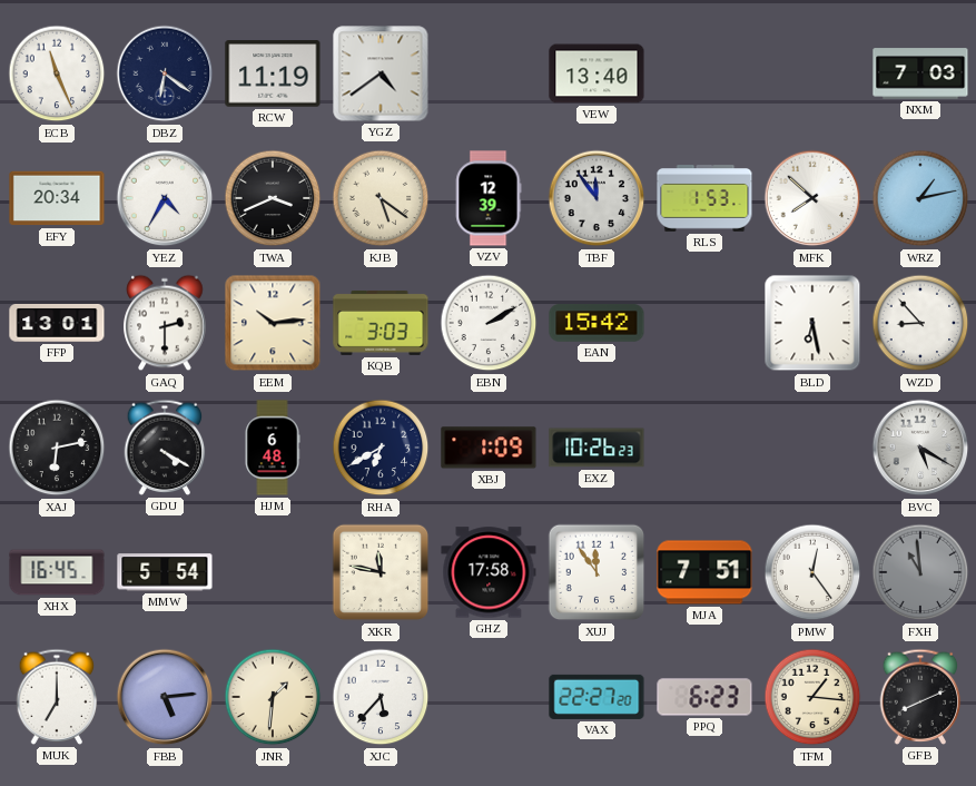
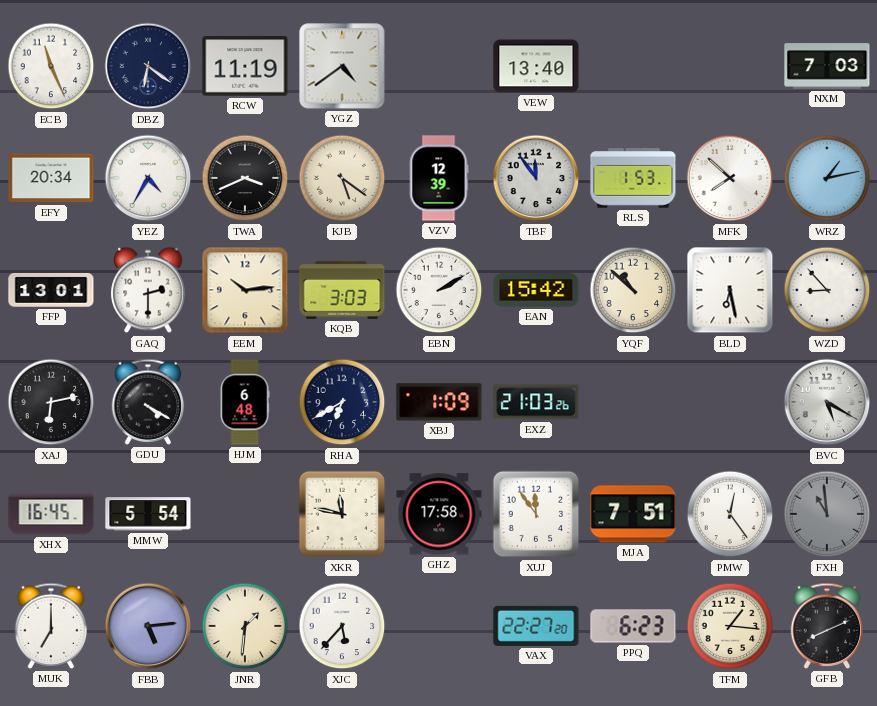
YQF: none -> 10:52 (633, 290)
EXZ: 10:26 -> 21:03 (536, 402)
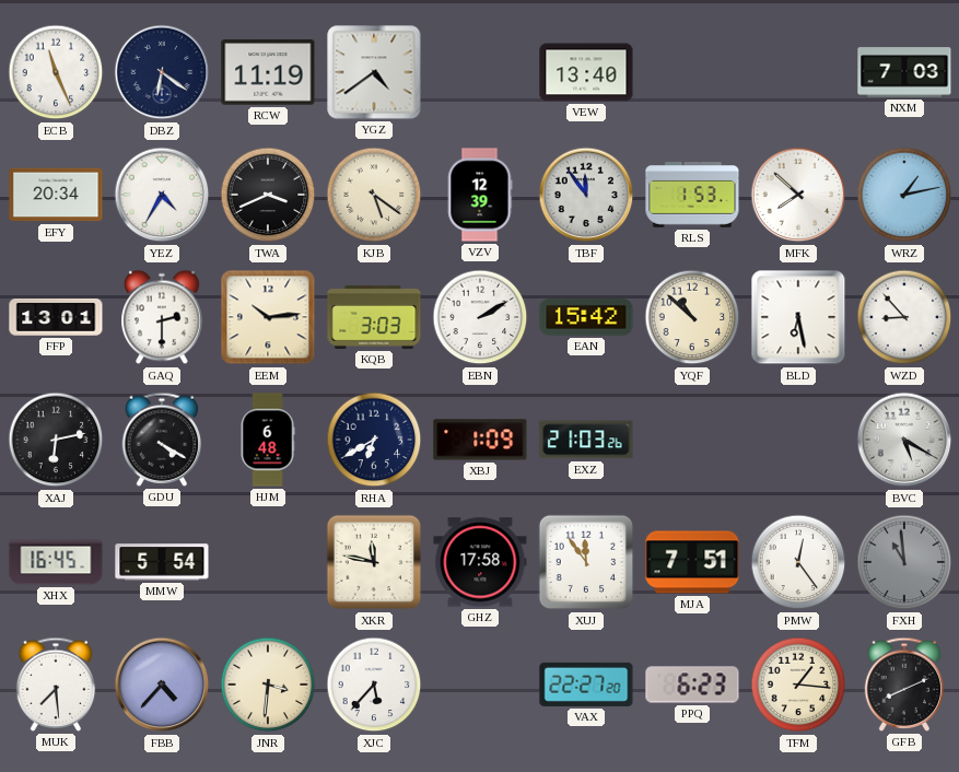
MUK: 7:00 -> 7:29 (56, 685)
FBB: 5:14 -> 4:37 (162, 685)
JNR: 1:31 -> 3:31 (268, 685)
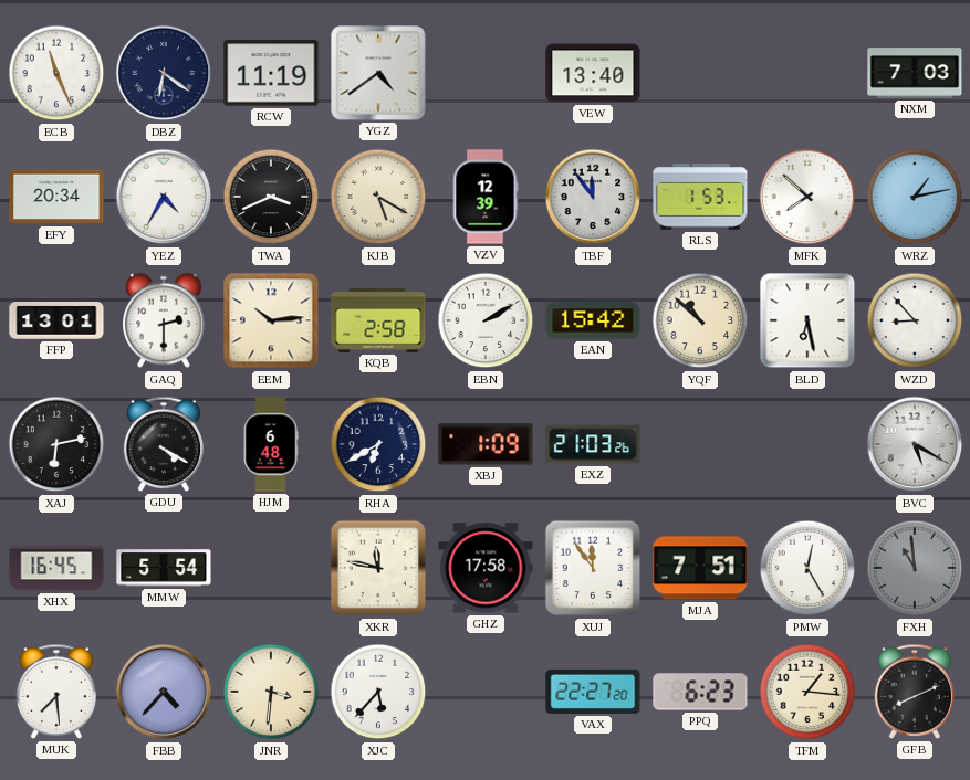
KJB: 5:21 -> 5:20 (378, 197)
KQB: 3:03 -> 2:58 (378, 320)
PMW: 12:24 -> 12:25 (807, 568)
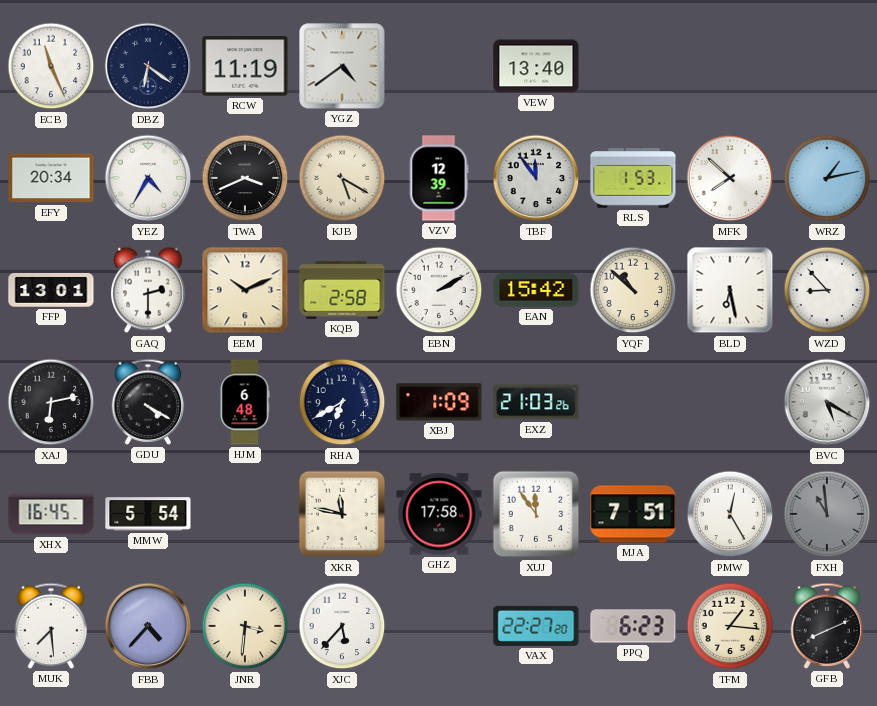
NXM: 7:03 -> none (915, 73)
EEM: 10:14 -> 10:11 (245, 290)
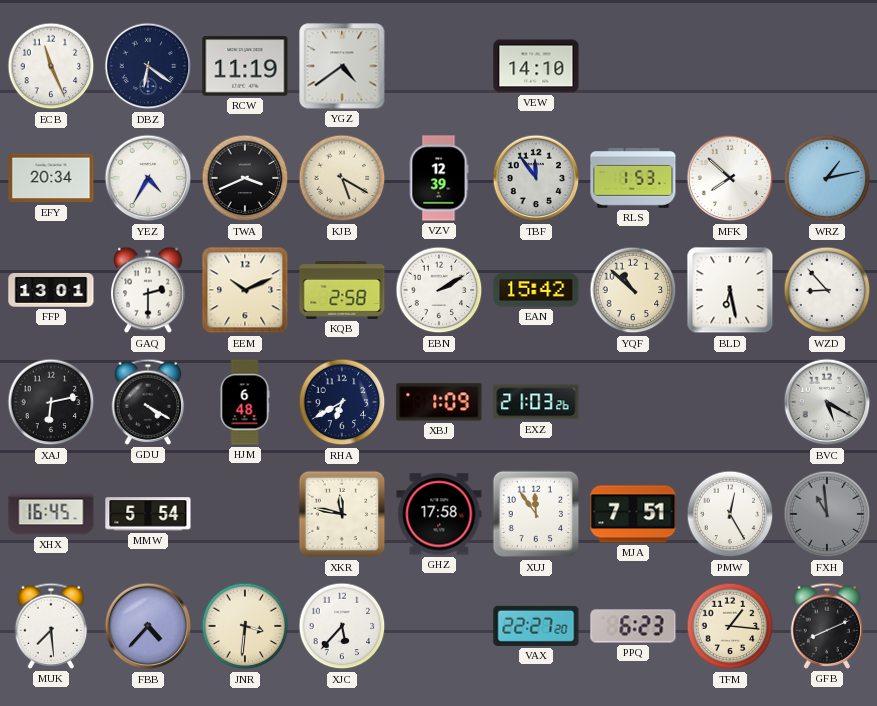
VEW: 13:40 -> 14:10 (536, 66)
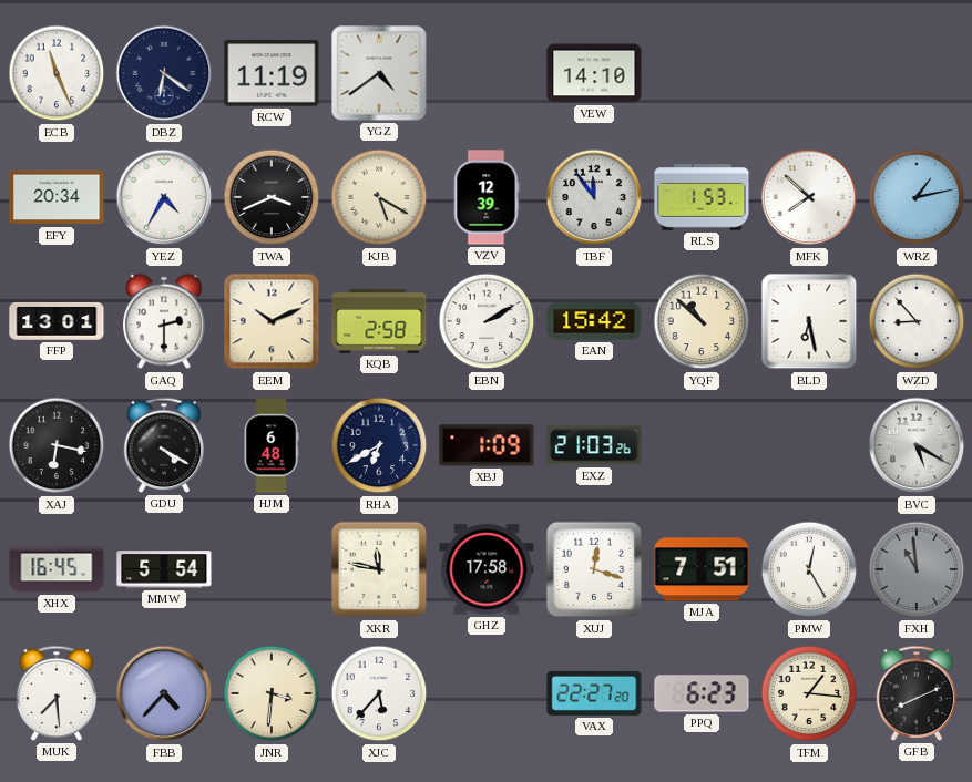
XAJ: 6:13 -> 6:17 (57, 445)
XUJ: 11:54 -> 12:18 (594, 569)
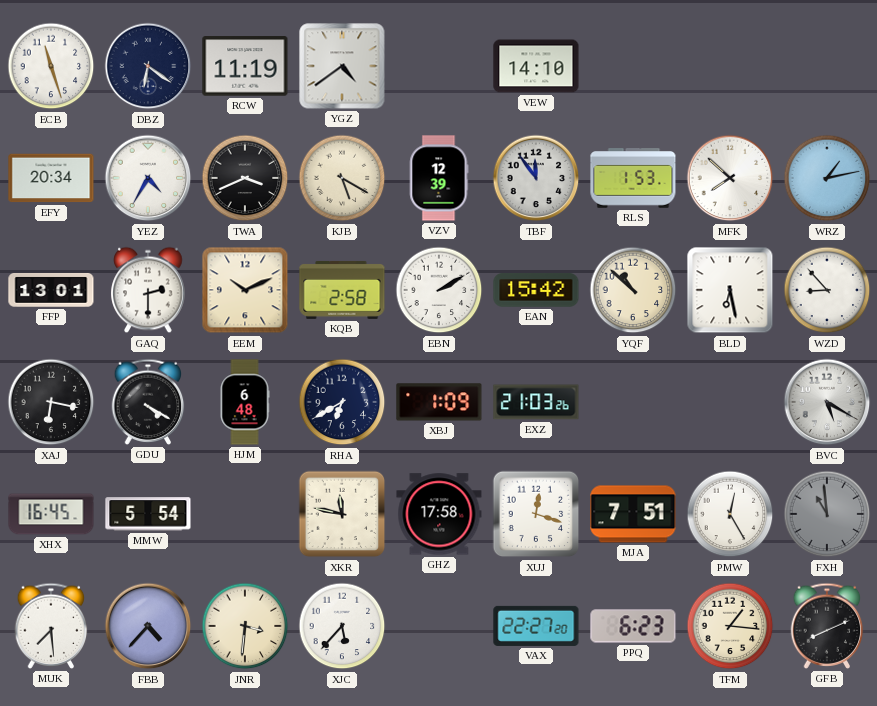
ECB: 11:26 -> 11:27 (51, 66)
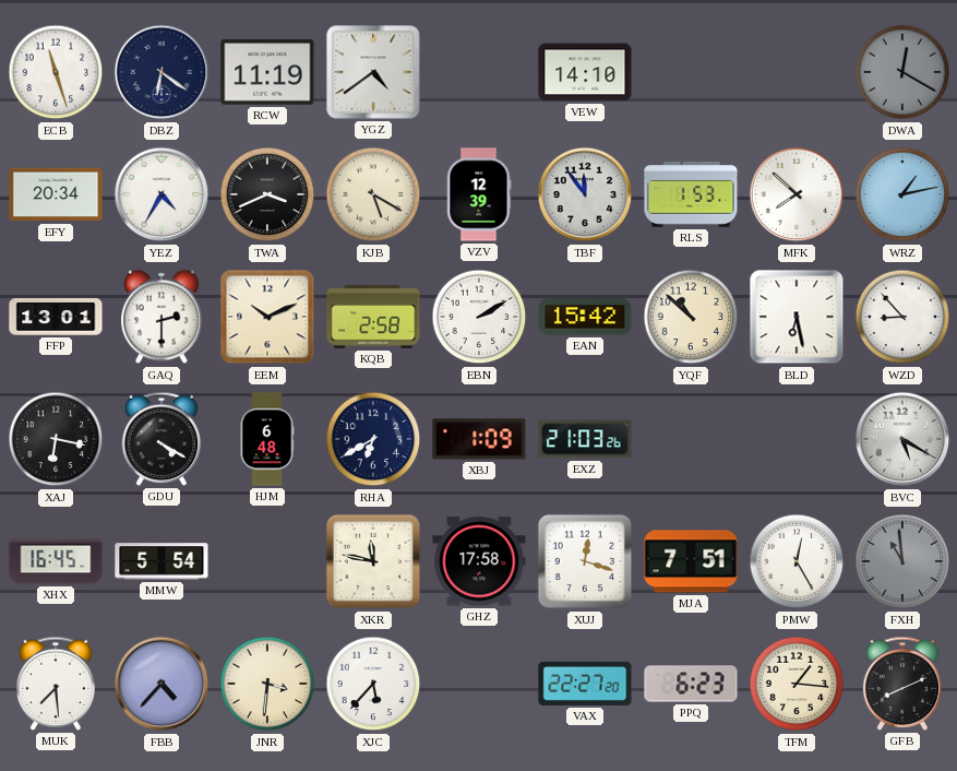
DWA: none -> 12:20 (902, 72)
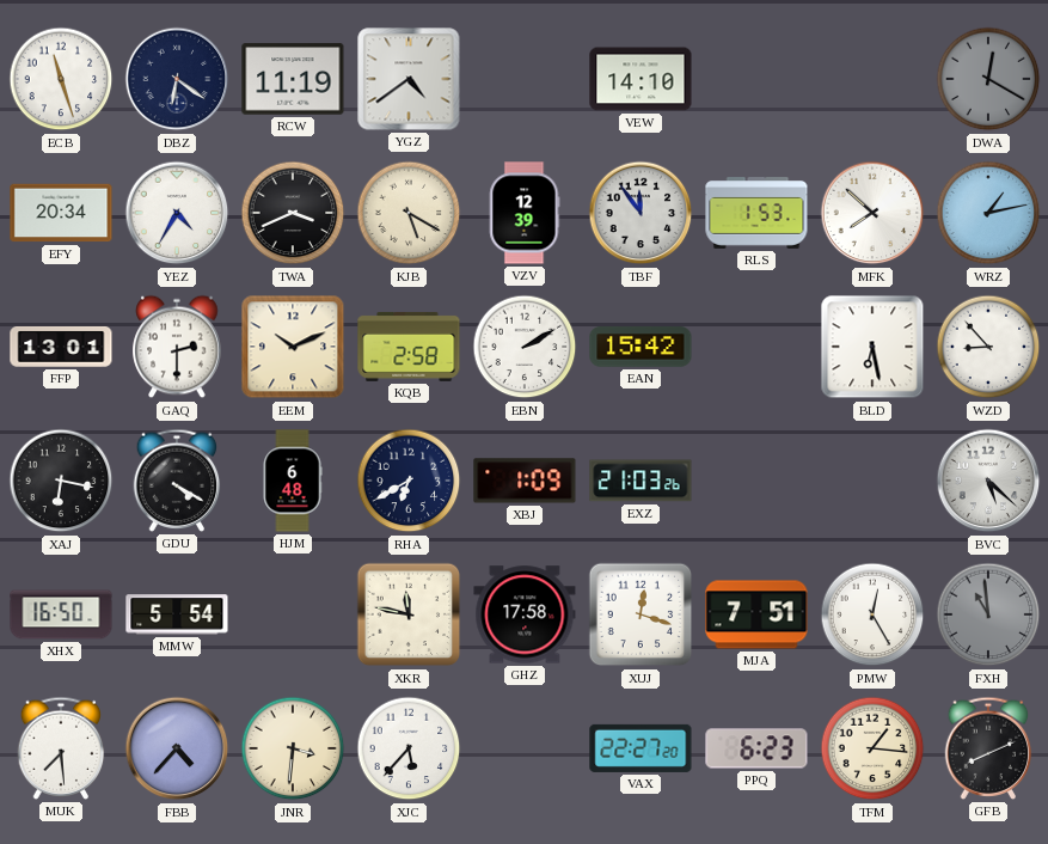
YQF: 10:52 -> none (691, 317)
BVC: 5:20 -> 5:22 (988, 481)
XHX: 16:45 -> 16:50 (61, 614)
